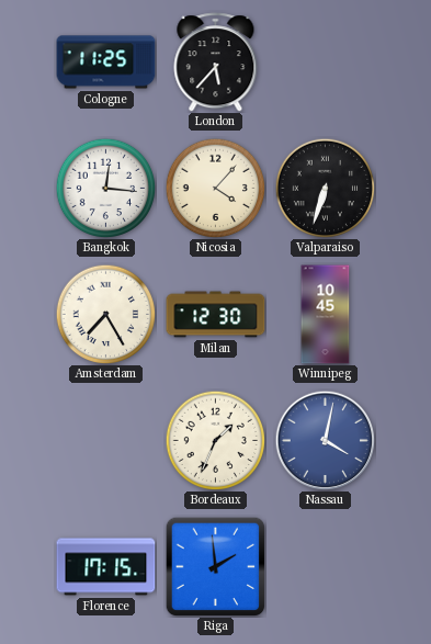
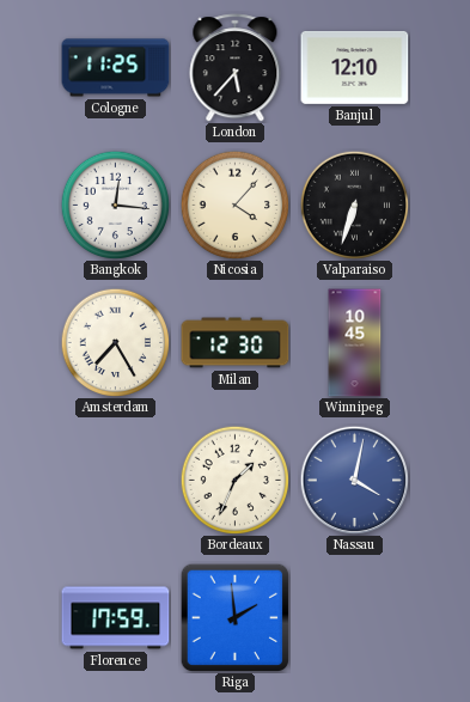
Banjul: none -> 12:10 (355, 67)
Florence: 17:15 -> 17:59 (116, 618)
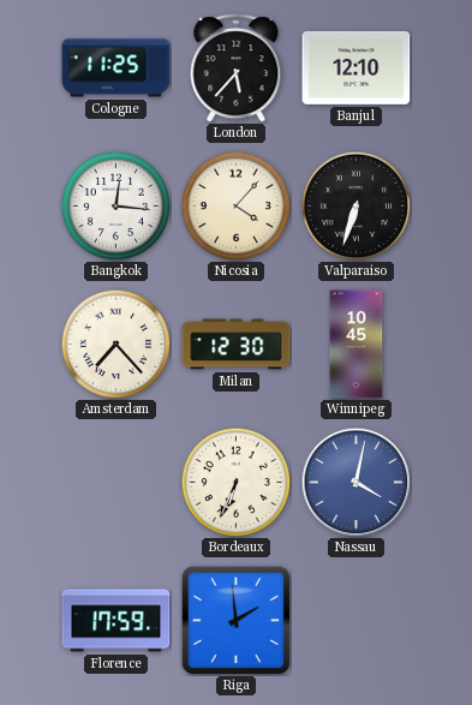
Amsterdam: 7:25 -> 7:23 (115, 343)
Bordeaux: 1:34 -> 6:34 (235, 482)
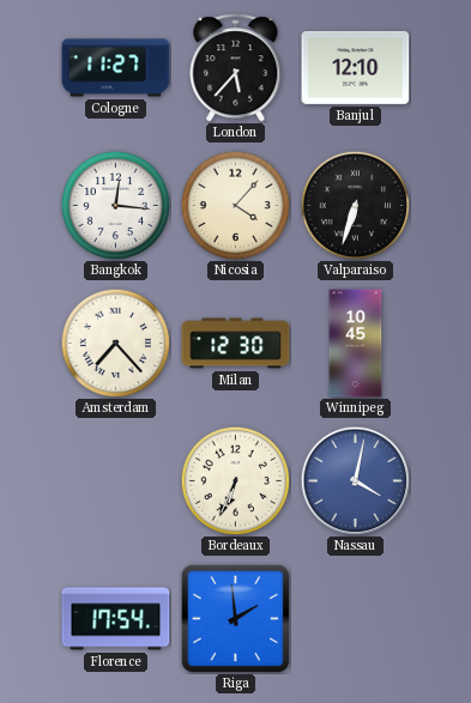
Cologne: 11:25 -> 11:27 (116, 68)
Florence: 17:59 -> 17:54 (116, 619)
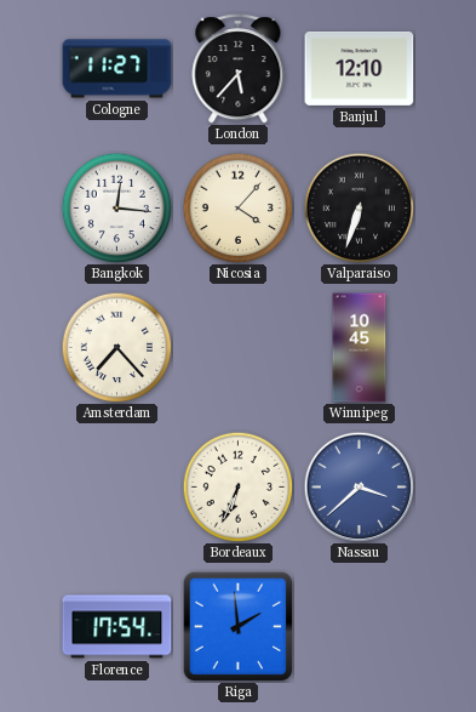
Milan: 12:30 -> none (236, 344)
Nassau: 4:02 -> 3:38 (359, 486)
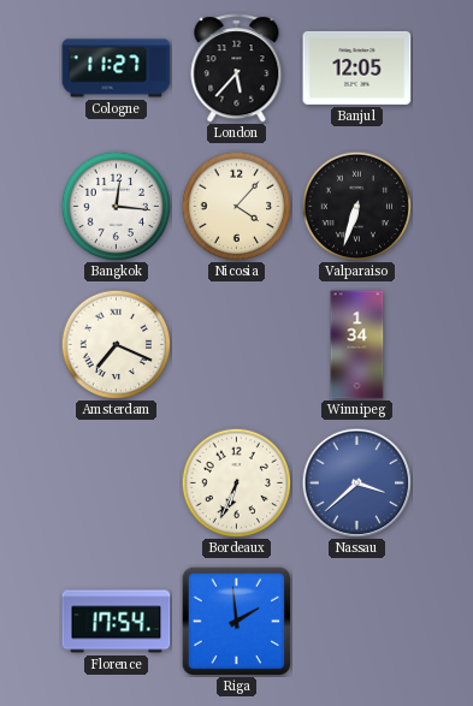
Banjul: 12:10 -> 12:05 (357, 67)
Amsterdam: 7:23 -> 7:19 (116, 344)
Winnipeg: 10:45 -> 1:34 (357, 345)
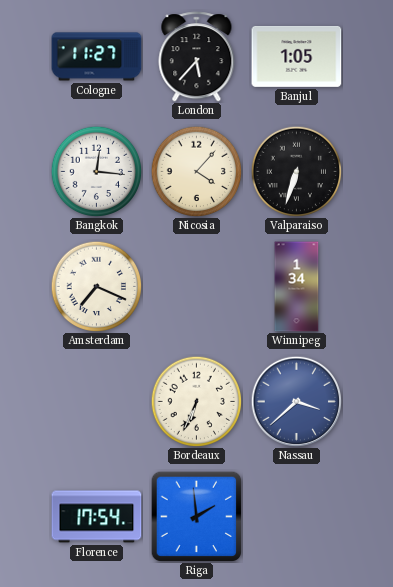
Banjul: 12:05 -> 1:05 (297, 56)
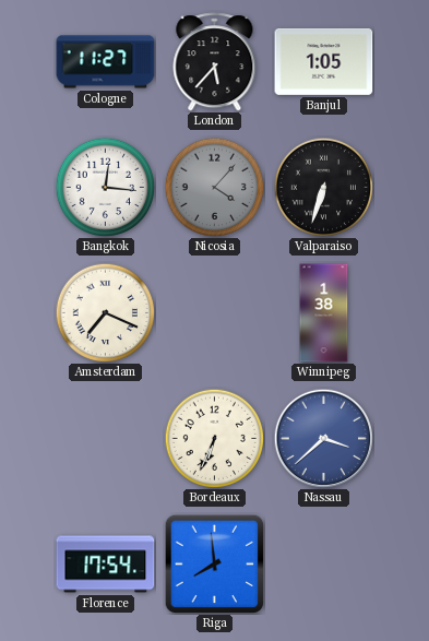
Nicosia dial: cream -> grey (214, 187)
Winnipeg: 1:34 -> 1:38 (324, 313)
Riga: 1:59 -> 7:59 (214, 563)
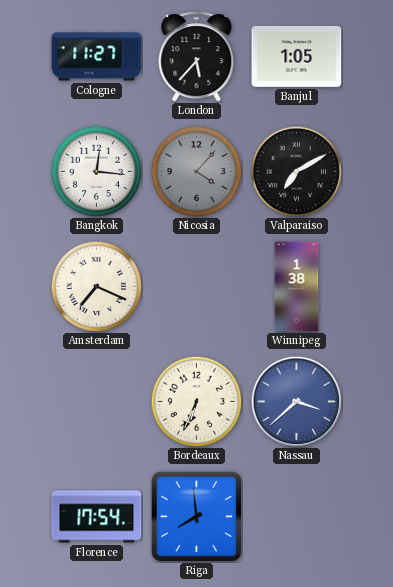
Valparaiso: 6:33 -> 7:10 (296, 171)
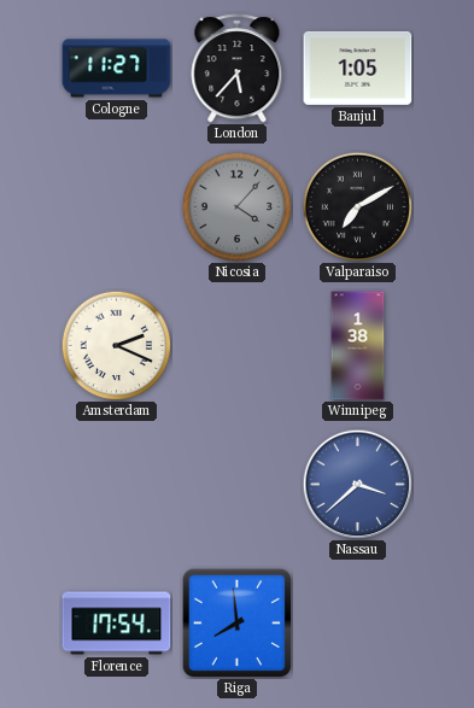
Bangkok: 12:16 -> none (96, 171)
Amsterdam: 7:19 -> 2:19 (116, 345)
Bordeaux: 6:34 -> none (196, 401)
